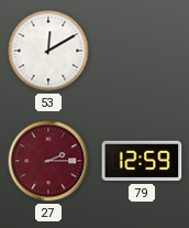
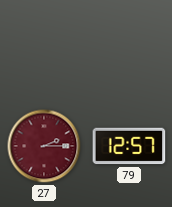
53: 12:10 -> none (48, 51)
79: 12:59 -> 12:57 (129, 146)
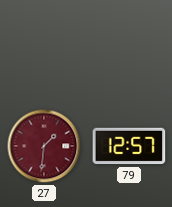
27: 2:15 -> 1:31 (44, 146)
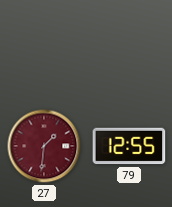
79: 12:57 -> 12:55 (129, 146)
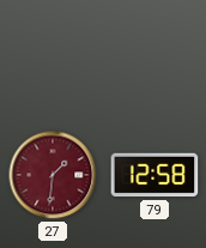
79: 12:55 -> 12:58 (154, 175)
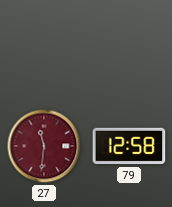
27: 1:31 -> 11:31 (44, 146)
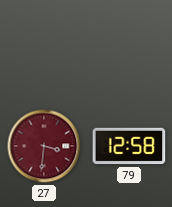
27: 11:31 -> 3:31 (44, 146)
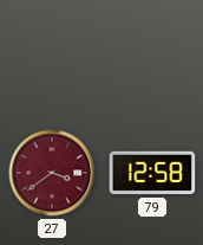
27: 3:31 -> 3:39 (52, 173)
